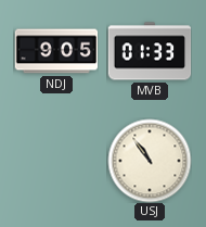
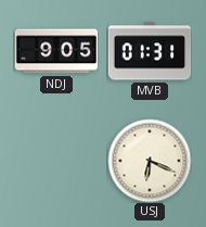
MVB: 01:33 -> 01:31 (150, 51)
USJ: 10:54 -> 6:19 (150, 161)
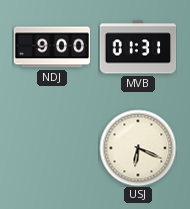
NDJ: 9:05 -> 9:00 (52, 47)
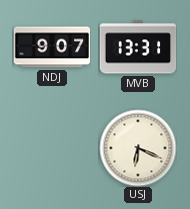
NDJ: 9:00 -> 9:07 (52, 47)
MVB: 01:31 -> 13:31 (138, 47)
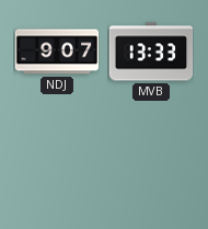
MVB: 13:31 -> 13:33 (151, 51)
USJ: 6:19 -> none (138, 148)
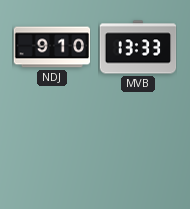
NDJ: 9:07 -> 9:10 (52, 47)
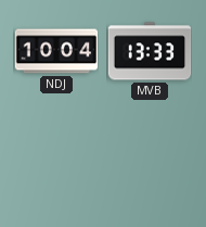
NDJ: 9:10 -> 10:04 (56, 51)
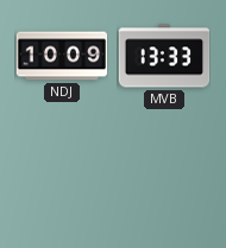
NDJ: 10:04 -> 10:09 (62, 56)
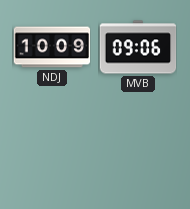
MVB: 13:33 -> 09:06 (138, 47)
